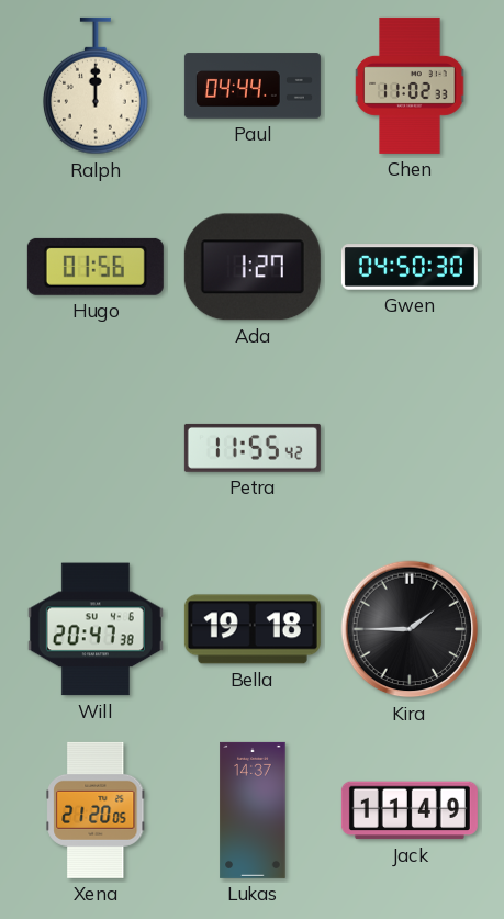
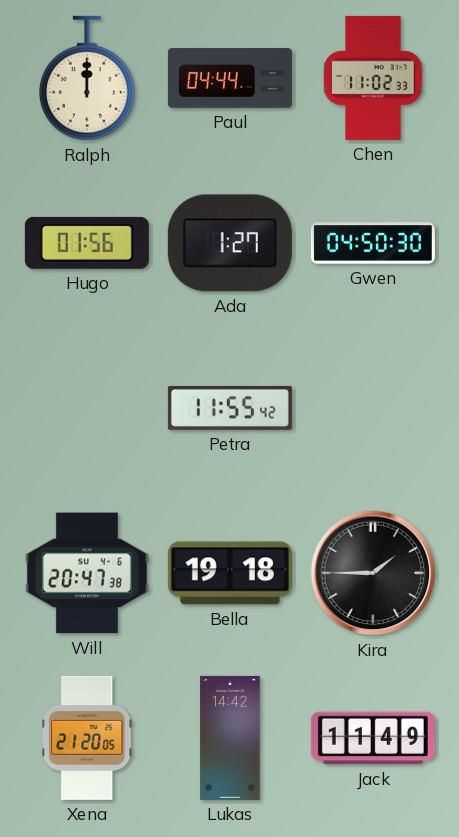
Lukas: 14:37 -> 14:42 (230, 738)
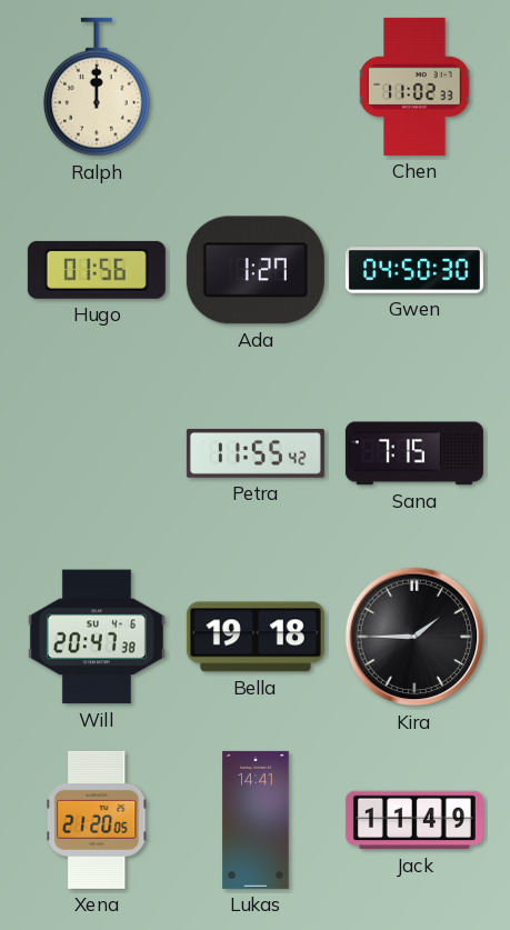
Paul: 04:44 -> none (230, 78)
Sana: none -> 7:15 (414, 453)
Lukas: 14:42 -> 14:41 (256, 820)
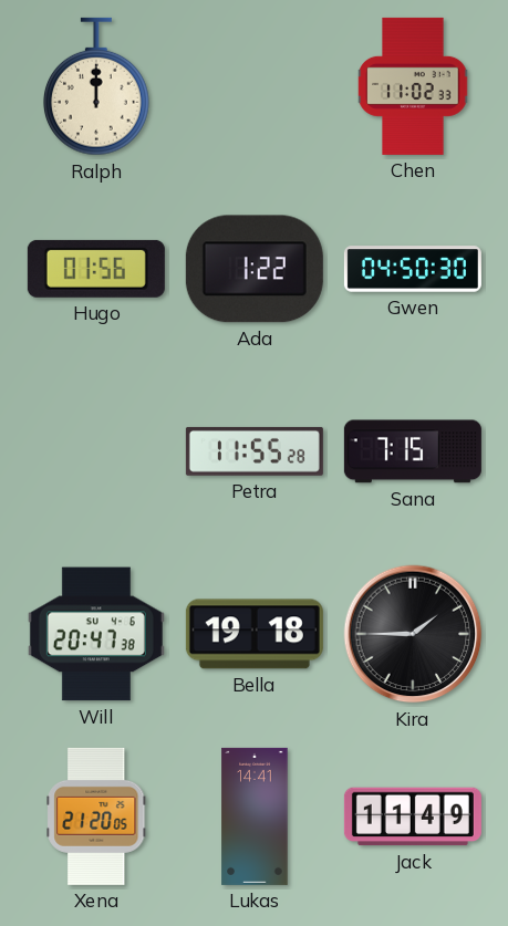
Ada: 1:27 -> 1:22 (255, 269)
Petra: 11:55:42 -> 11:55:28 (255, 451)
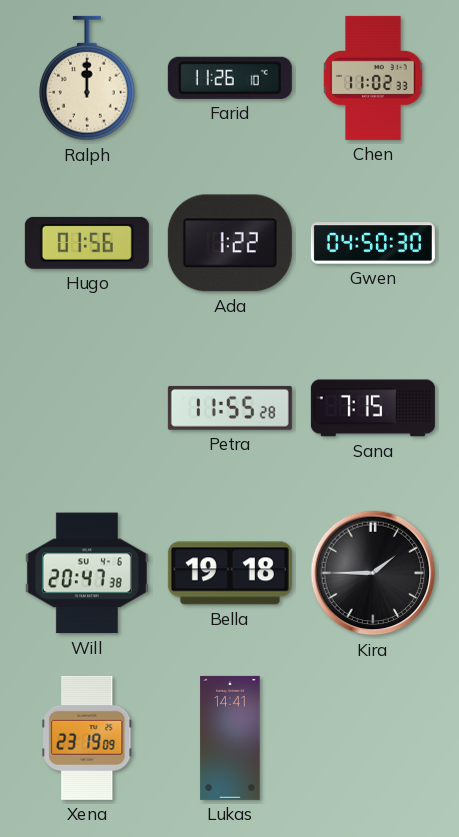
Farid: none -> 11:26 (230, 78)
Xena: 21:20 -> 23:19 (87, 738)
Jack: 11:49 -> none (413, 816)
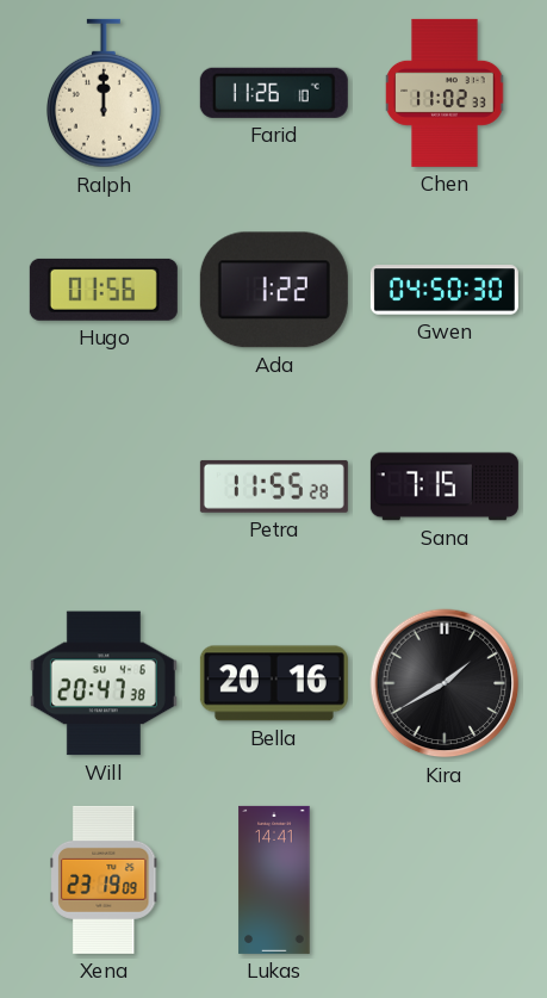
Bella: 19:18 -> 20:16 (274, 683)
Kira: 1:45 -> 1:40 (445, 683)
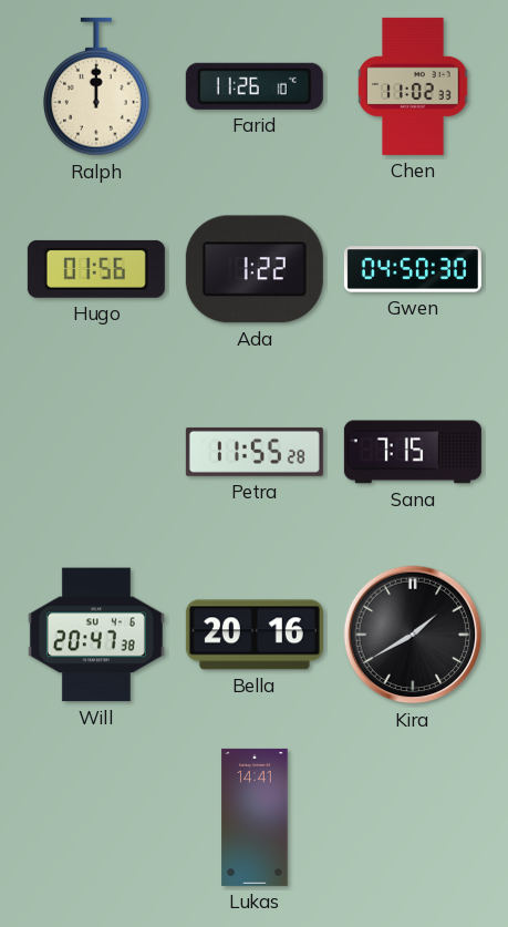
Xena: 23:19 -> none (104, 880)
